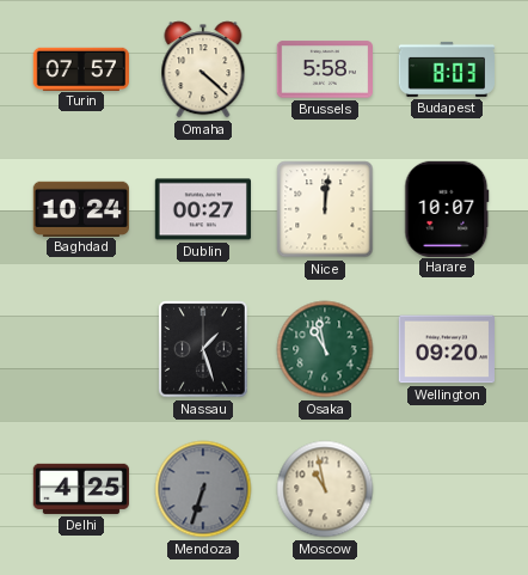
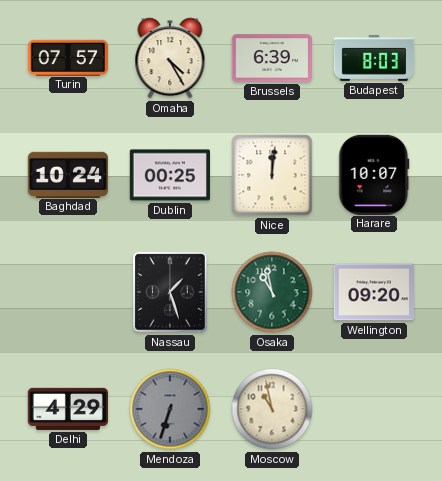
Omaha: 4:22 -> 4:25 (170, 58)
Brussels: 5:58 -> 6:39 (271, 58)
Dublin: 00:27 -> 00:25 (169, 175)
Delhi: 4:25 -> 4:29 (67, 409)
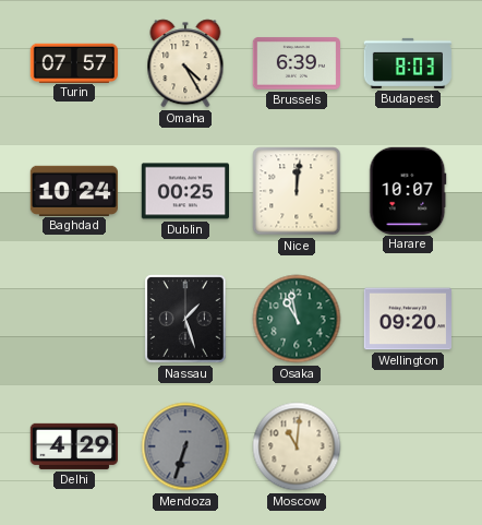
Moscow: 10:58 -> 11:01 (297, 446)
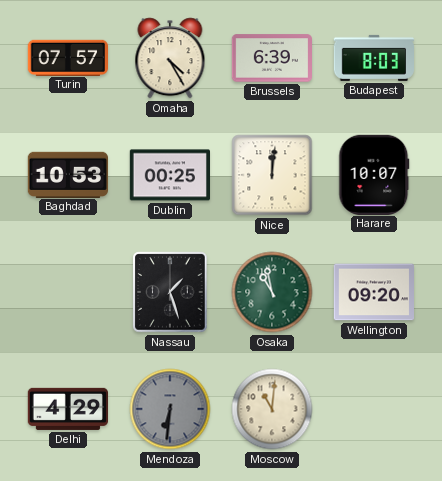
Baghdad: 10:24 -> 10:53 (67, 174)
Mendoza: 6:33 -> 6:31 (170, 409)
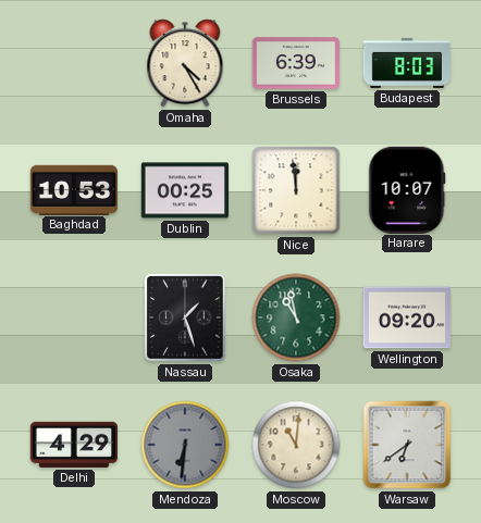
Turin: 07:57 -> none (67, 57)
Nice: 12:01 -> 11:59 (296, 190)
Warsaw: none -> 6:39 (407, 445)
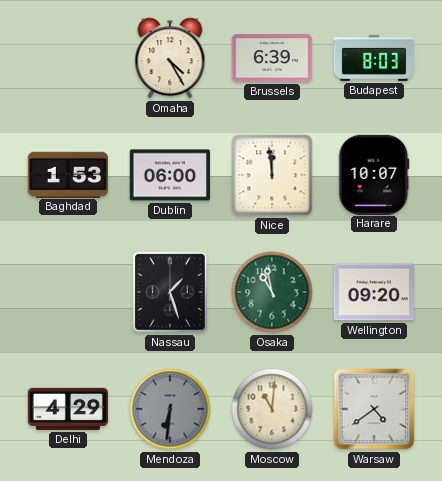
Baghdad: 10:53 -> 1:53 (67, 174)
Dublin: 00:25 -> 06:00 (169, 175)
Warsaw: 6:39 -> 4:39 (374, 409)
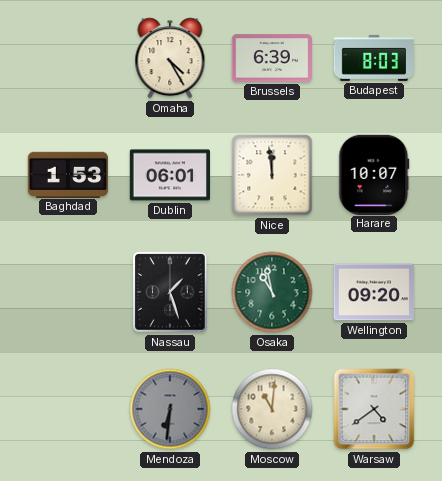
Dublin: 06:00 -> 06:01 (169, 175)
Delhi: 4:29 -> none (67, 409)
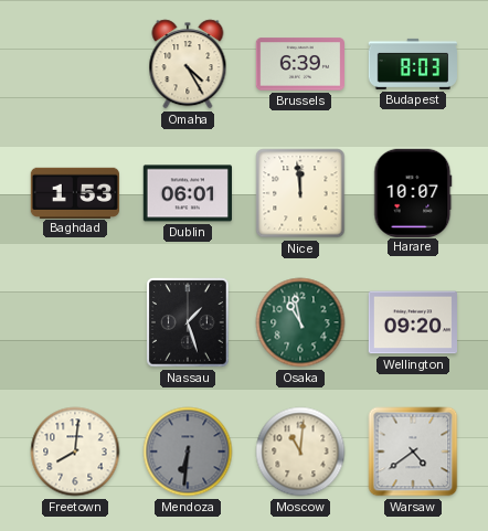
Freetown: none -> 8:01 (75, 452)
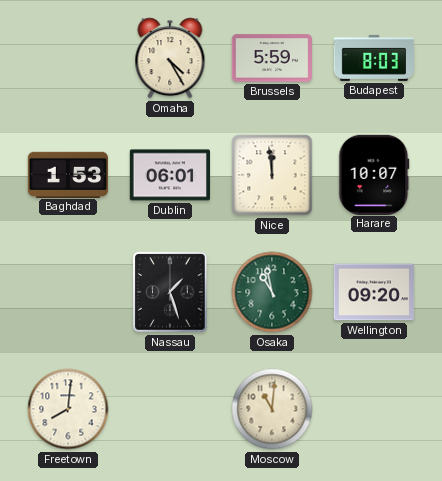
Brussels: 6:39 -> 5:59 (271, 58)
Mendoza: 6:31 -> none (188, 452)
Warsaw: 4:39 -> none (413, 452)
